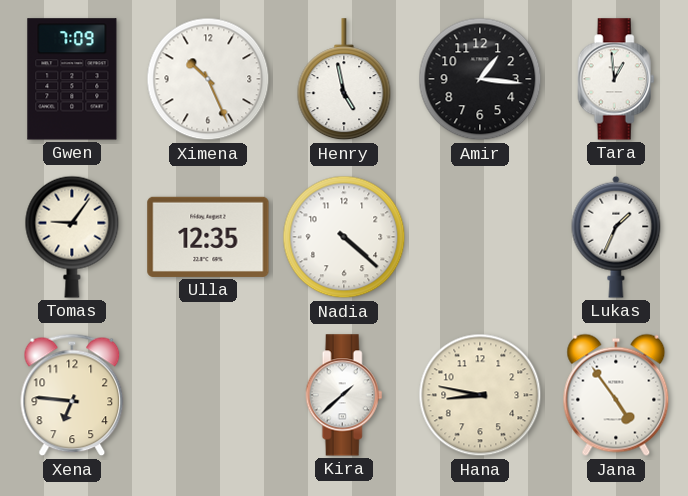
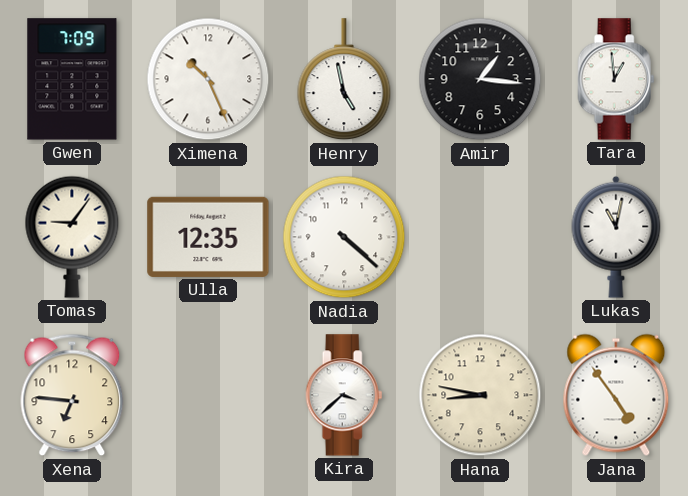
Lukas: 1:34 -> 11:02 (616, 237)
Kira: 1:38 -> 3:38 (344, 395)
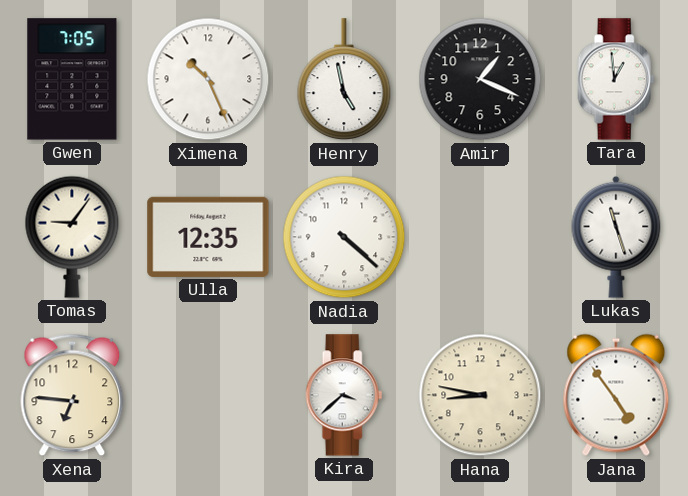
Gwen: 7:09 -> 7:05 (72, 79)
Amir: 1:16 -> 1:19 (480, 79)
Lukas: 11:02 -> 11:27 (616, 237)
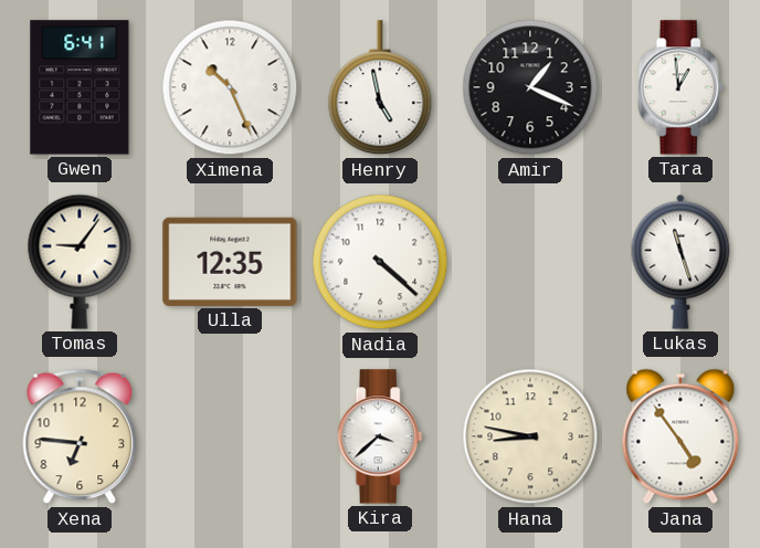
Gwen: 7:05 -> 6:41 (80, 87)
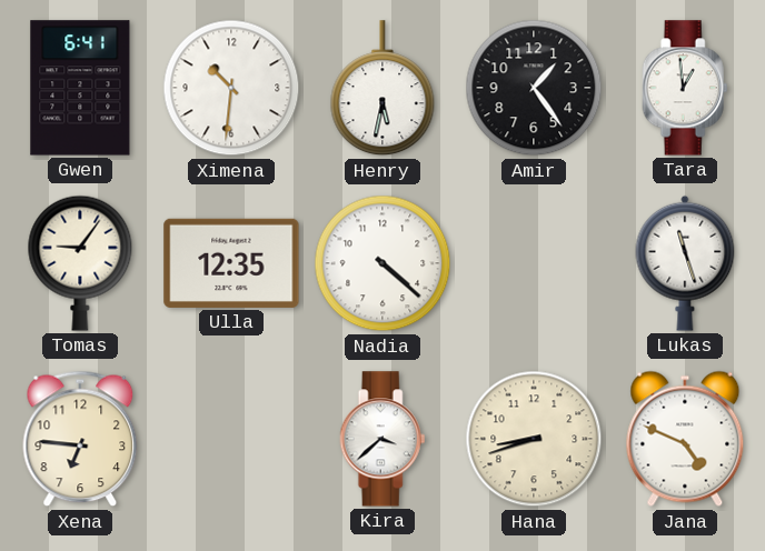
Ximena: 10:26 -> 10:31 (231, 88)
Henry: 4:58 -> 5:32 (383, 89)
Amir: 1:19 -> 1:24 (534, 88)
Hana: 8:47 -> 8:42 (534, 439)
Jana: 4:54 -> 4:49 (685, 439)
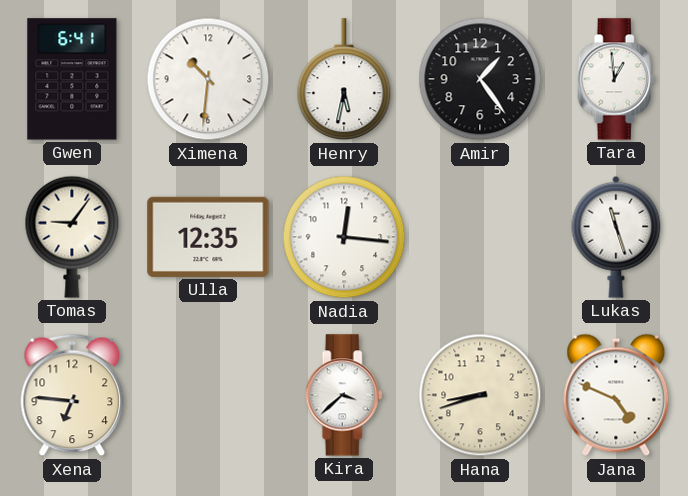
Nadia: 4:22 -> 12:16 (344, 237)
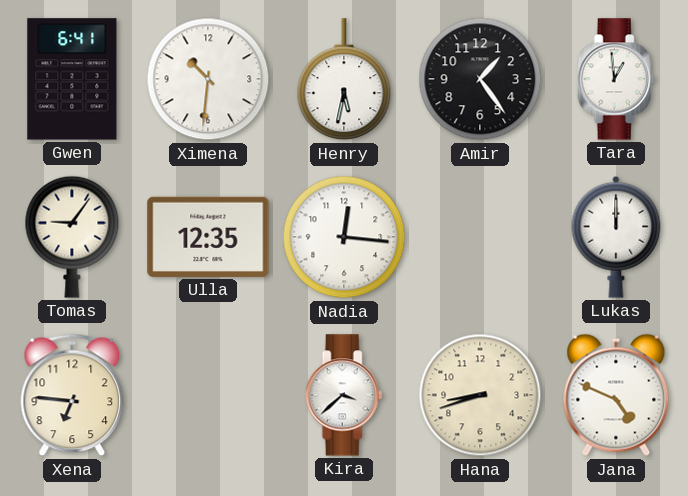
Lukas: 11:27 -> 12:00 (616, 237)
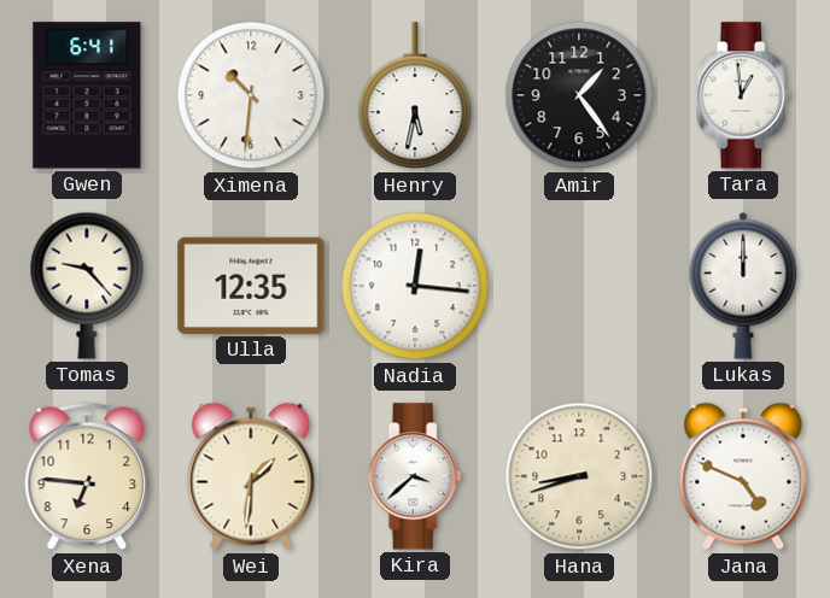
Tomas: 9:06 -> 9:23 (87, 286)
Wei: none -> 1:31 (251, 476)
